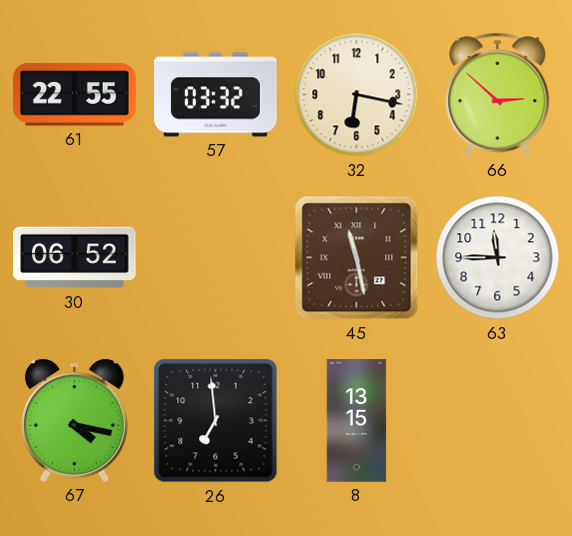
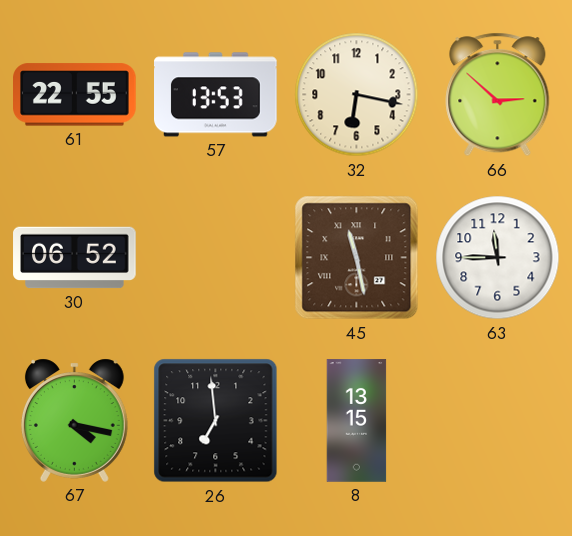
57: 03:32 -> 13:53 (216, 95)
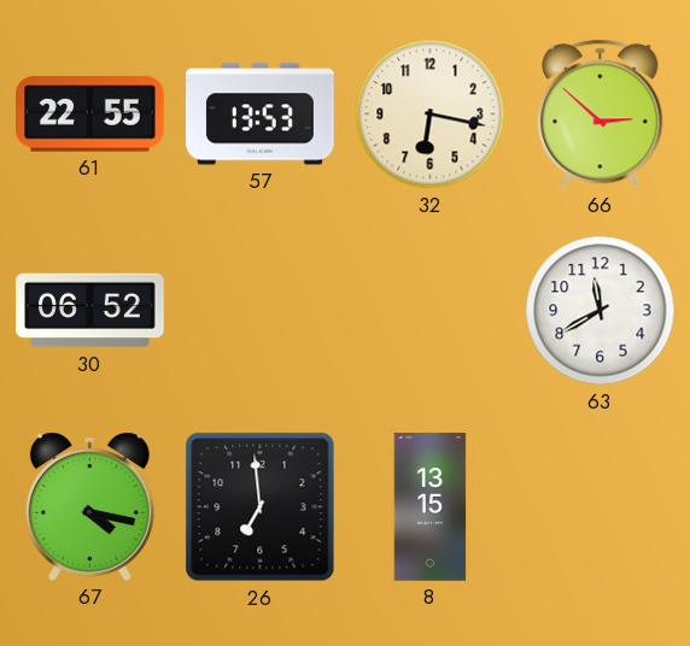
45: 11:28 -> none (357, 258)
63: 11:45 -> 11:40 (601, 311)
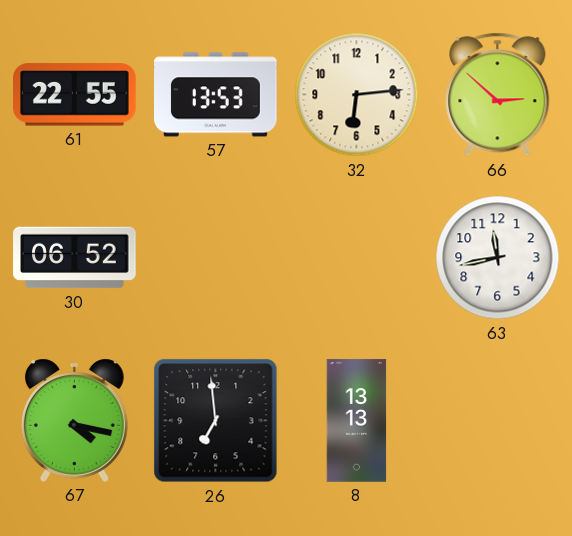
32: 6:17 -> 6:14 (357, 95)
63: 11:40 -> 11:43 (498, 258)
8: 13:15 -> 13:13 (357, 421)
